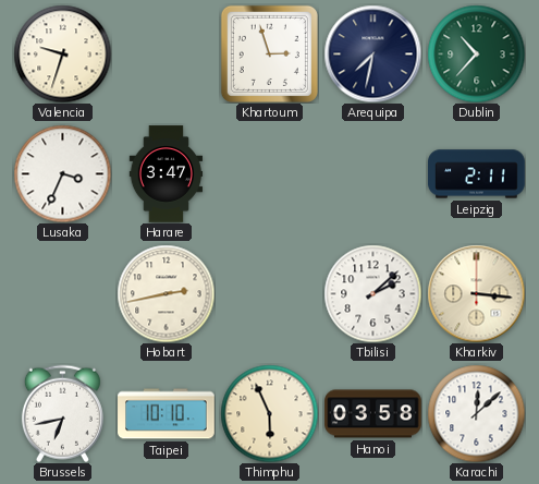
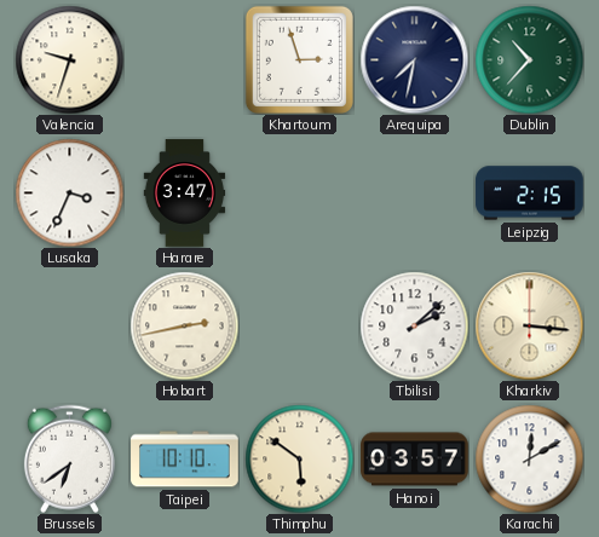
Leipzig: 2:11 -> 2:15 (530, 194)
Brussels: 6:43 -> 6:39 (69, 458)
Thimphu: 5:56 -> 5:51 (299, 458)
Hanoi: 03:58 -> 03:57 (415, 460)
Karachi: 12:08 -> 12:10 (529, 458)
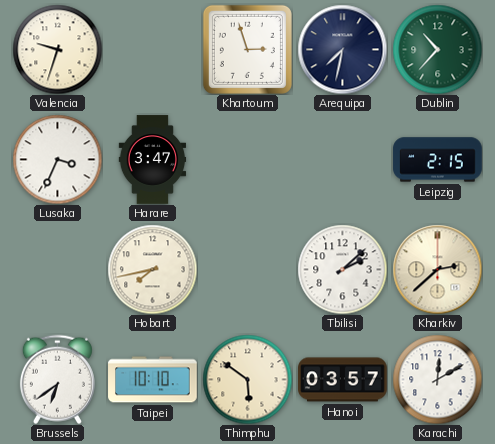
Hobart: 2:43 -> 7:43 (152, 269)
Kharkiv: 3:16 -> 2:38 (437, 269)
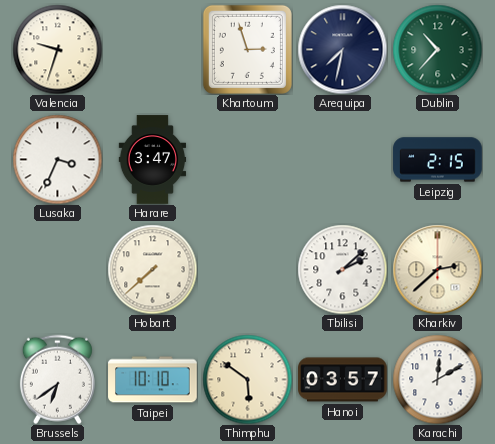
Hobart: 7:43 -> 7:38 (152, 269)
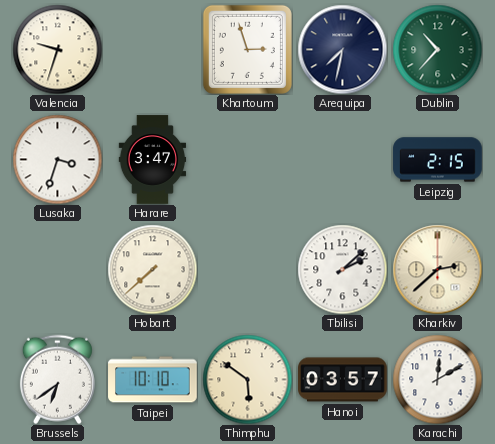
Lusaka: 3:34 -> 3:33 (57, 159)
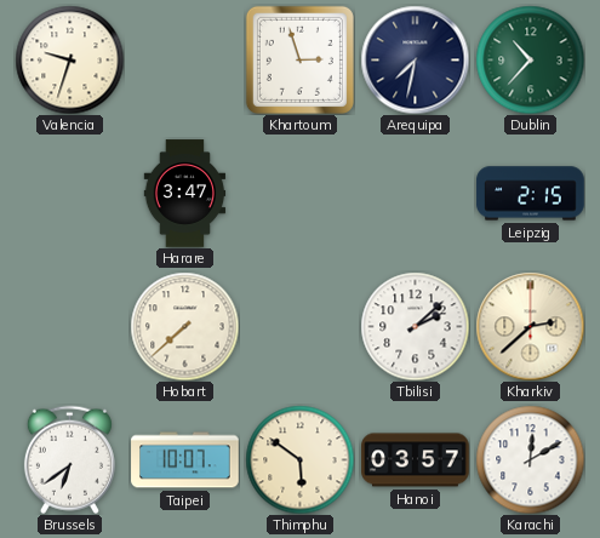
Lusaka: 3:33 -> none (57, 159)
Taipei: 10:10 -> 10:07 (185, 460)
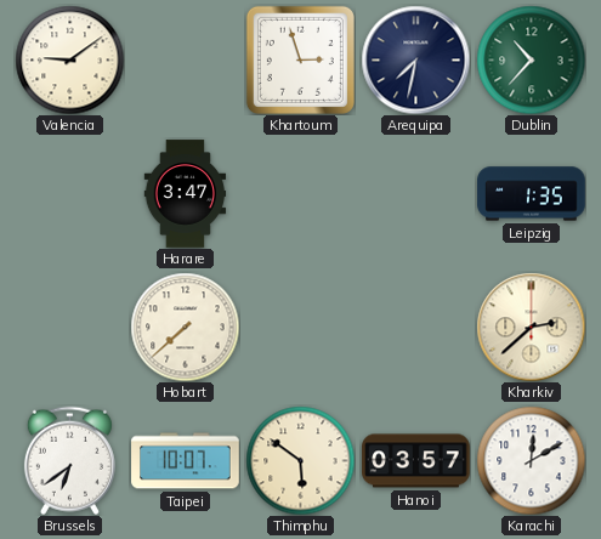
Valencia: 9:33 -> 9:09 (69, 59)
Leipzig: 2:15 -> 1:35 (532, 194)
Tbilisi: 2:08 -> none (415, 326)
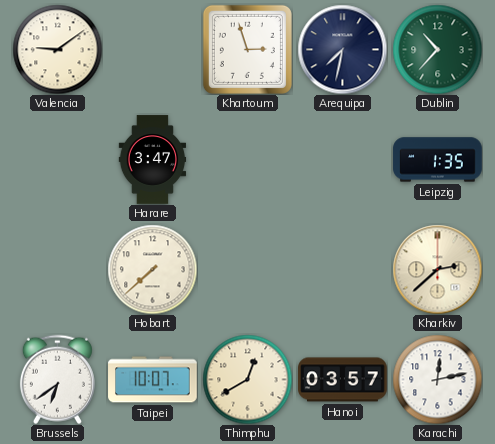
Thimphu: 5:51 -> 12:40 (247, 379)
Karachi: 12:10 -> 12:13 (437, 379)
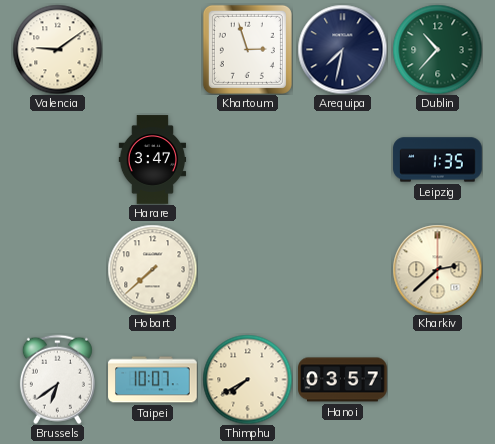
Thimphu: 12:40 -> 7:40 (247, 379)
Karachi: 12:13 -> none (437, 379)
